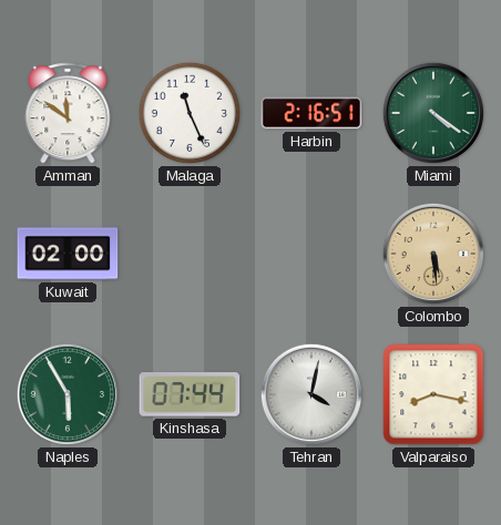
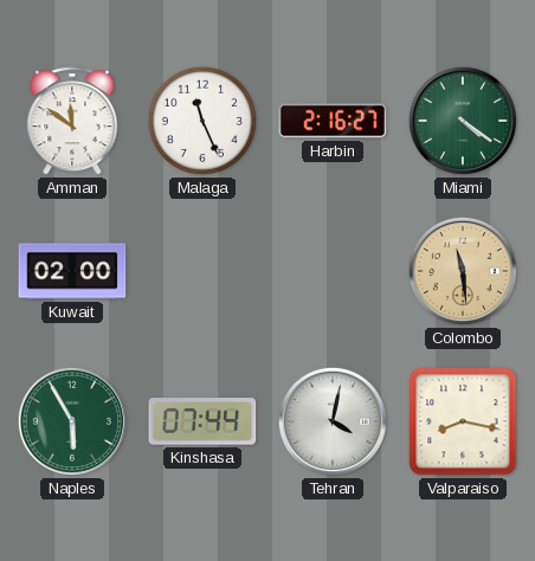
Harbin: 2:16:51 -> 2:16:27 (333, 121)
Colombo: 5:29 -> 11:29 (463, 271)
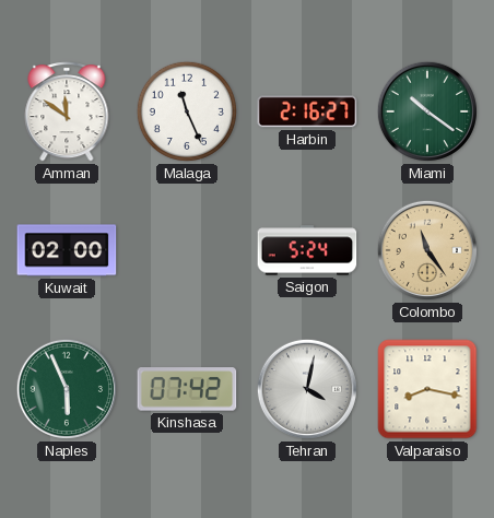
Miami: 4:21 -> 10:21 (427, 111)
Saigon: none -> 5:24 (307, 250)
Colombo: 11:29 -> 11:24 (427, 250)
Naples: 5:55 -> 5:56 (67, 389)
Kinshasa: 07:44 -> 07:42 (187, 389)
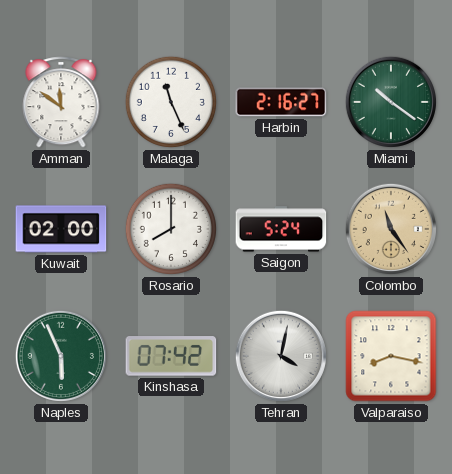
Rosario: none -> 8:00 (171, 229)
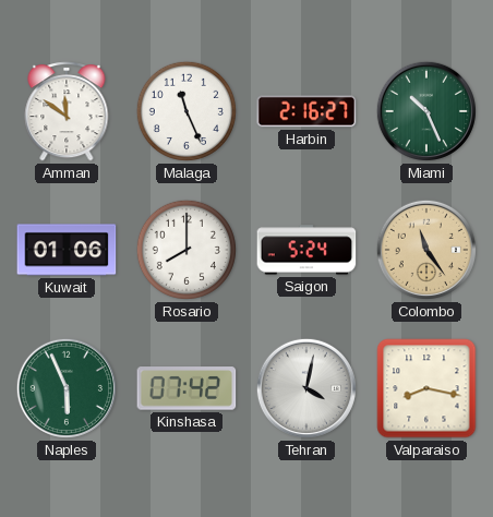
Miami: 10:21 -> 10:26 (426, 111)
Kuwait: 02:00 -> 01:06 (67, 250)
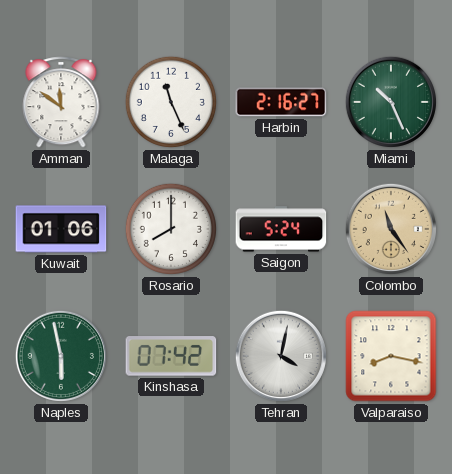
Naples: 5:56 -> 5:58 (61, 356)
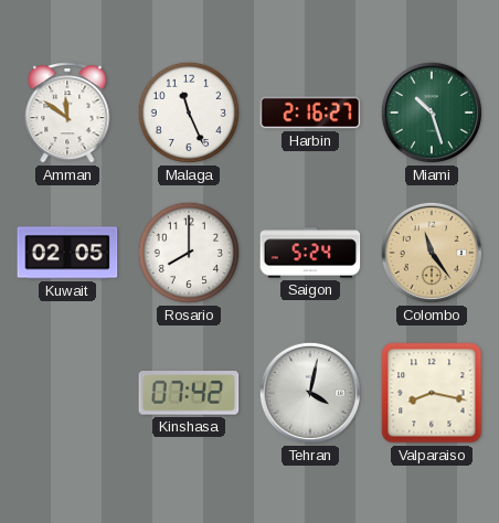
Miami: 10:26 -> 10:27 (432, 113)
Kuwait: 01:06 -> 02:05 (67, 253)
Naples: 5:58 -> none (61, 356)
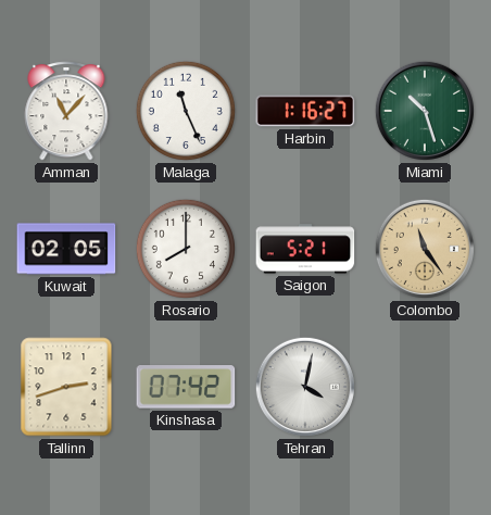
Amman: 11:51 -> 11:07 (66, 111)
Harbin: 2:16 -> 1:16 (305, 111)
Saigon: 5:24 -> 5:21 (305, 249)
Tallinn: none -> 2:42 (66, 387)
Valparaiso: 8:17 -> none (432, 393)
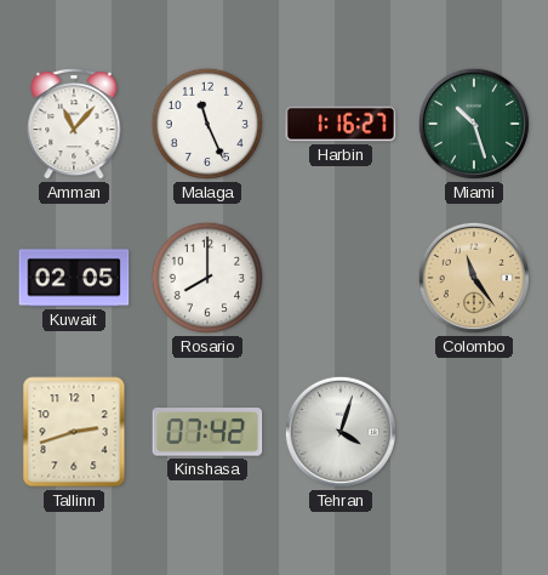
Saigon: 5:21 -> none (305, 249)
Tehran: 4:02 -> 4:03 (341, 432)
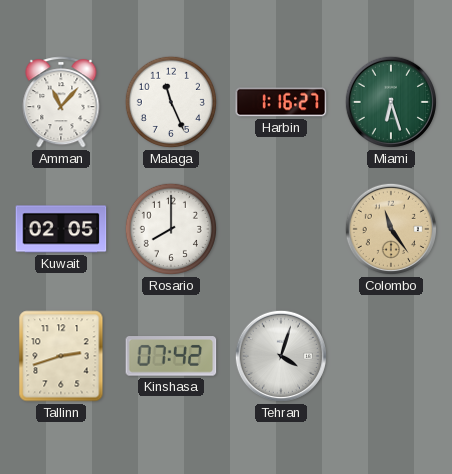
Miami: 10:27 -> 6:27 (391, 102)
